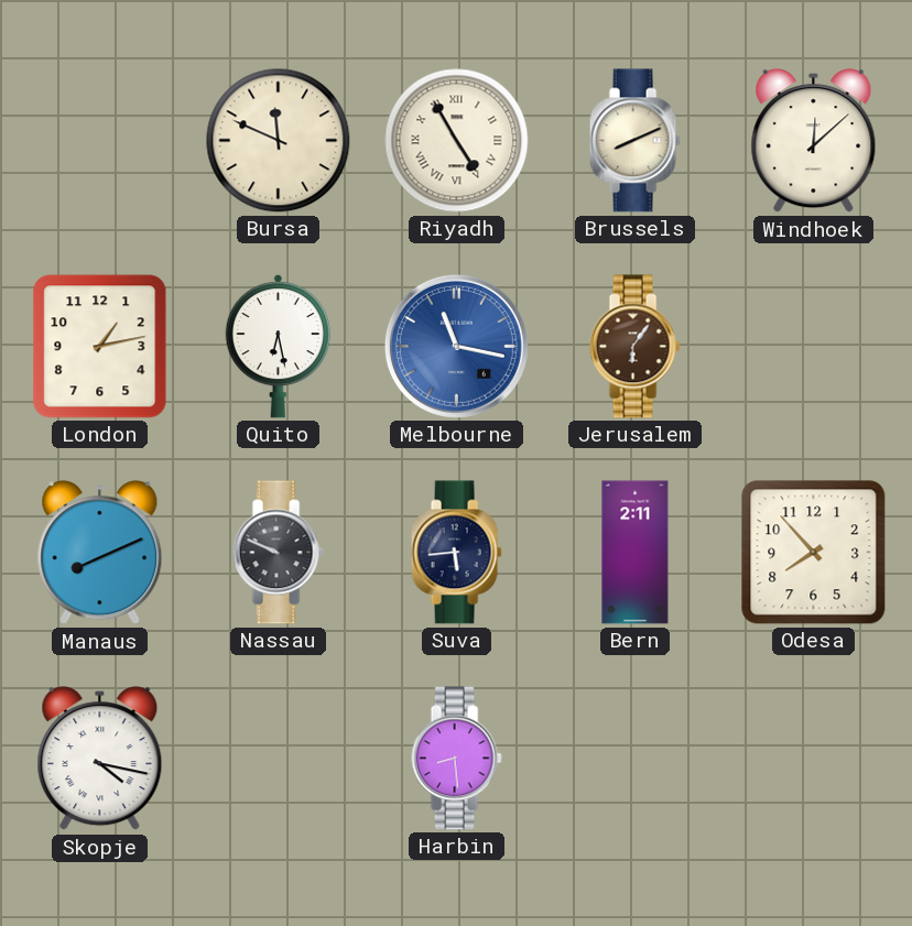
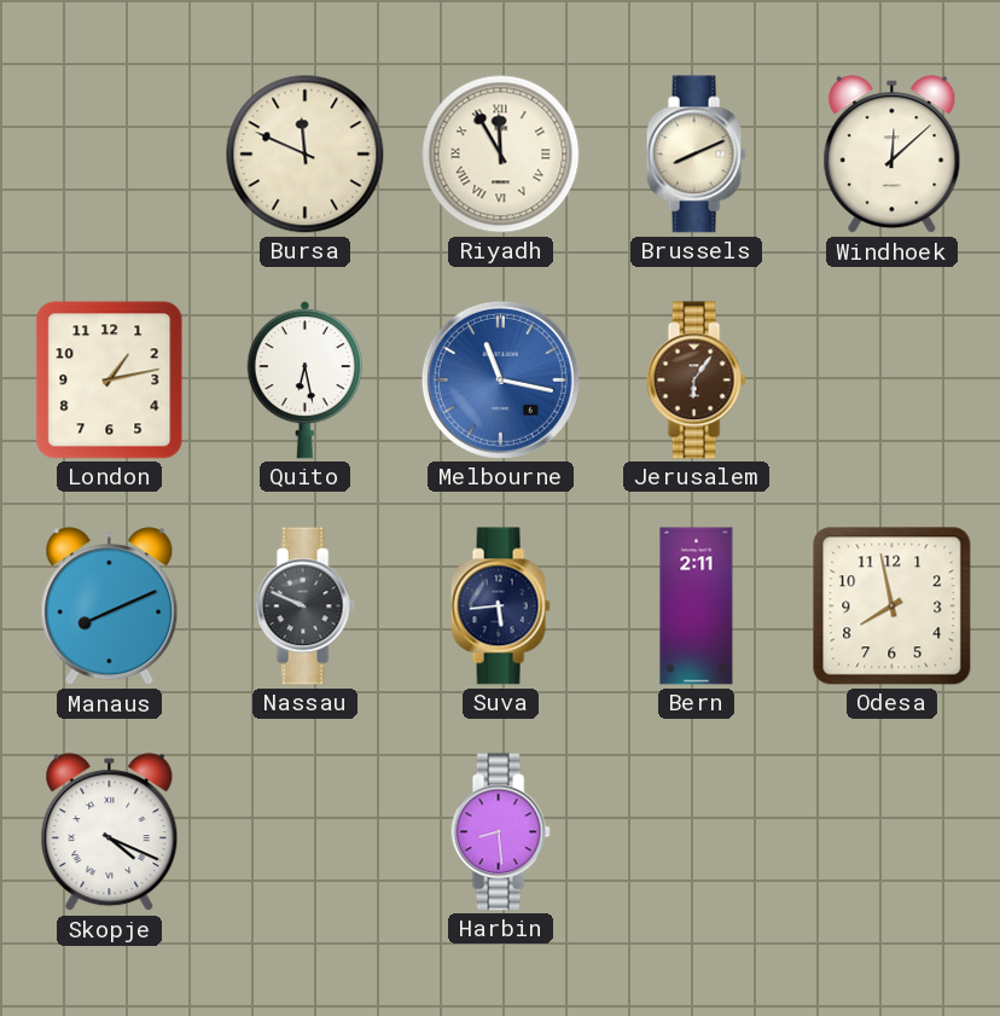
Riyadh: 4:55 -> 11:55 (501, 155)
Odesa: 7:53 -> 7:58 (893, 606)
Skopje: 4:17 -> 4:19 (110, 832)
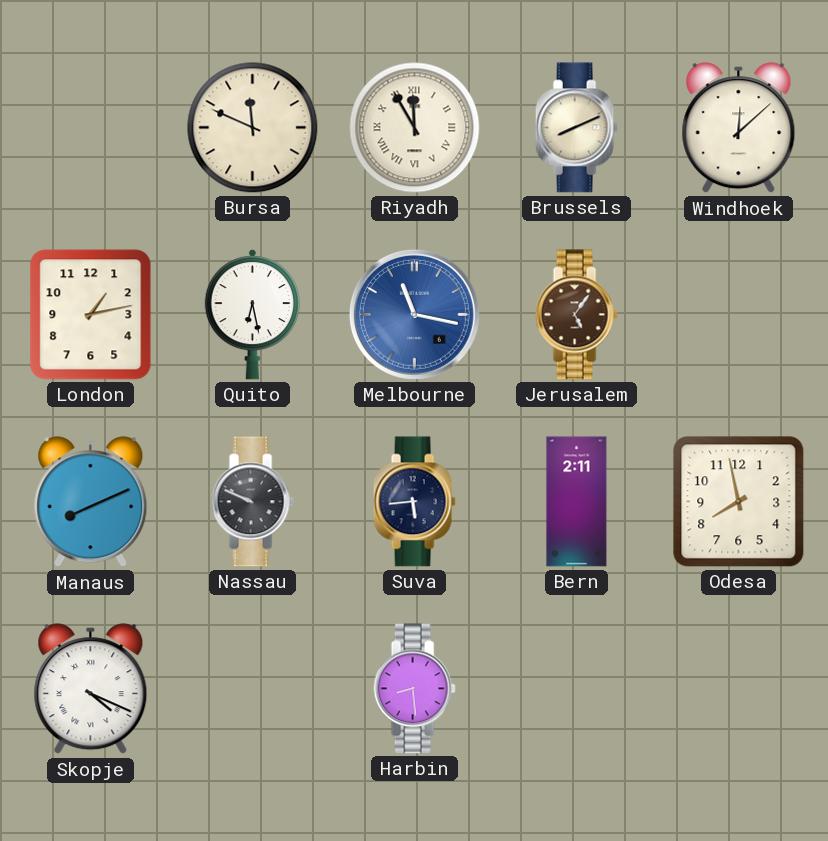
Jerusalem: 6:06 -> 5:06 (576, 315)
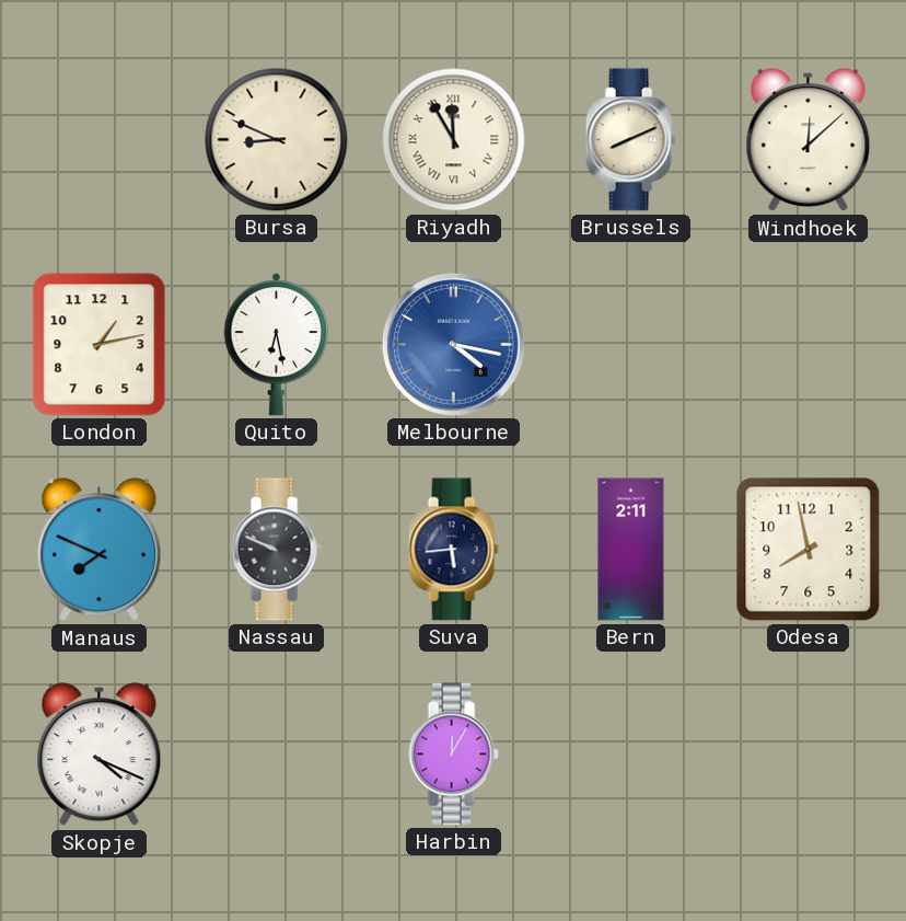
Bursa: 11:49 -> 8:49 (277, 140)
Melbourne: 11:17 -> 4:17 (453, 344)
Jerusalem: 5:06 -> none (576, 315)
Manaus: 8:11 -> 7:49 (100, 550)
Harbin: 8:29 -> 12:05 (453, 755)
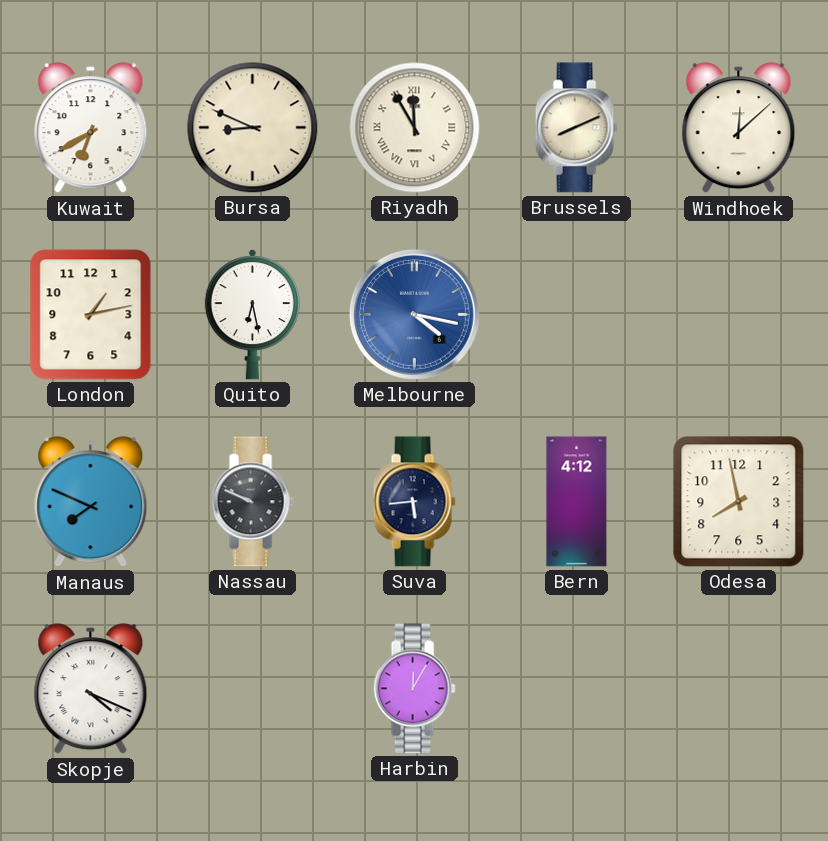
Kuwait: none -> 6:40 (91, 128)
Bern: 2:11 -> 4:12 (577, 502)
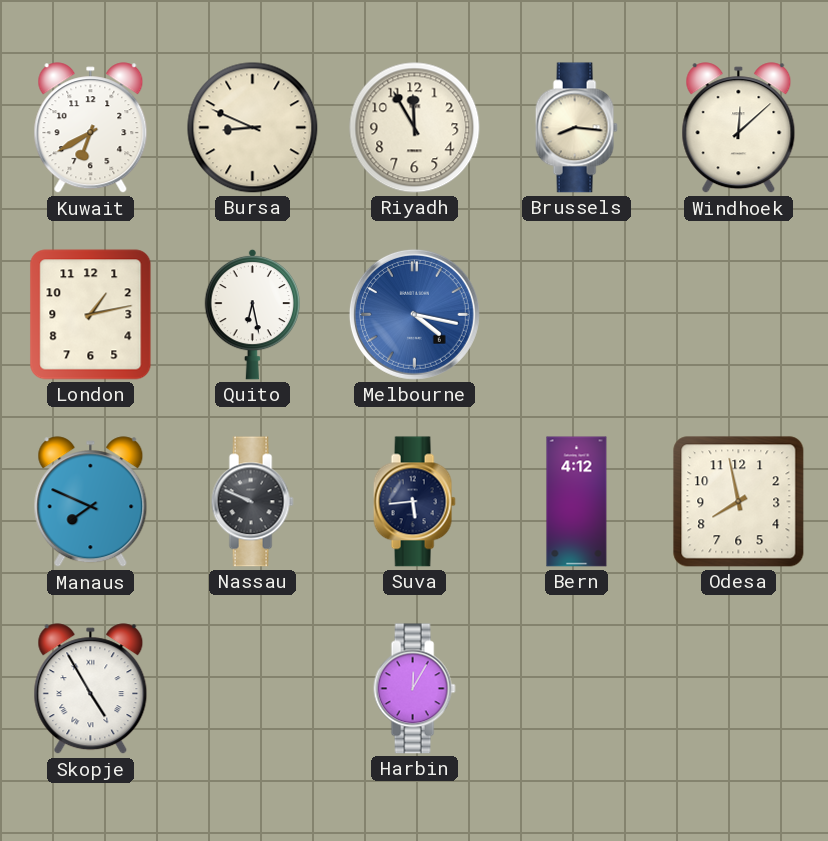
Riyadh numerals: Roman -> Arabic (415, 128)
Brussels: 8:11 -> 8:16 (576, 128)
Skopje: 4:19 -> 4:55 (91, 689)
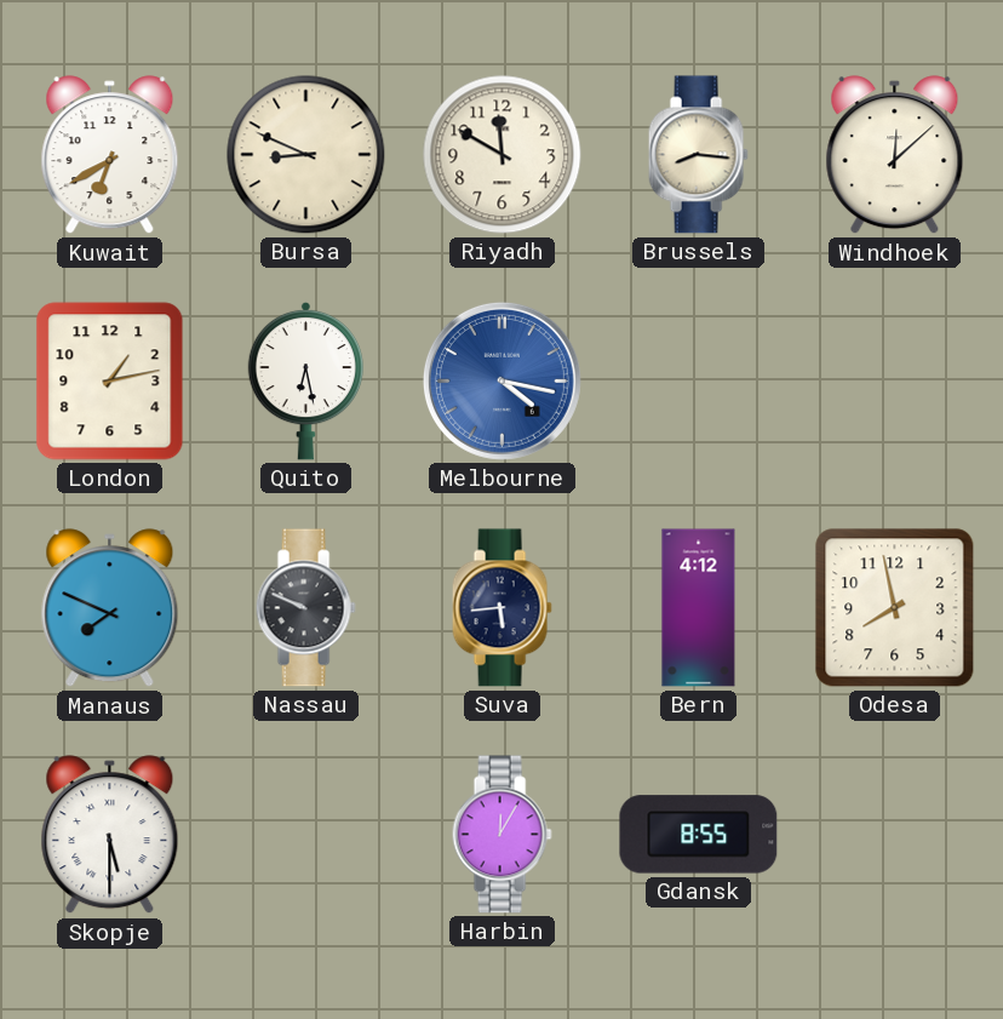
Riyadh: 11:55 -> 11:50 (503, 155)
Skopje: 4:55 -> 5:30 (110, 835)
Gdansk: none -> 8:55 (699, 835)
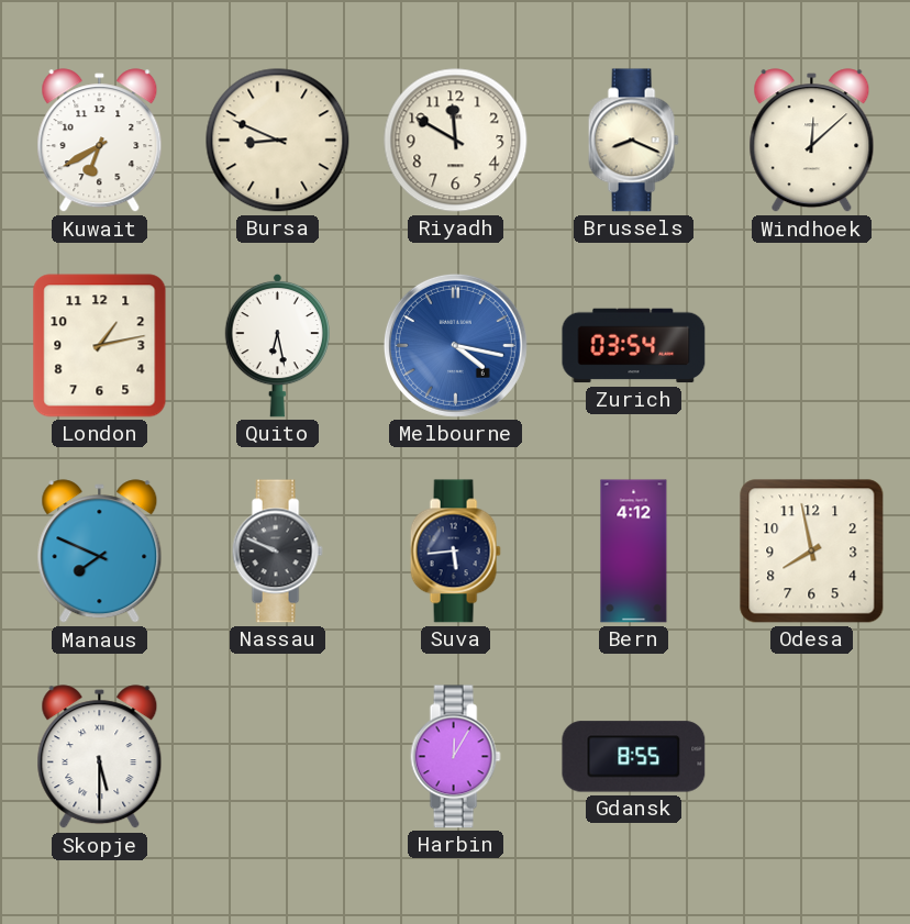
Brussels: 8:16 -> 8:19 (633, 141)
Zurich: none -> 03:54 (634, 346)
